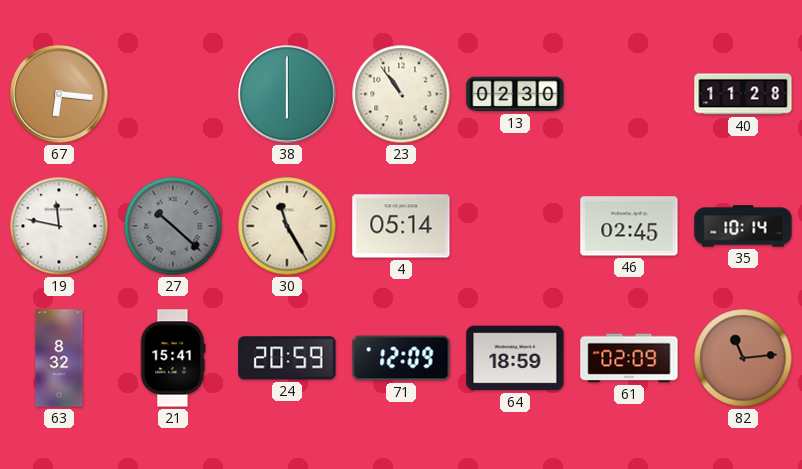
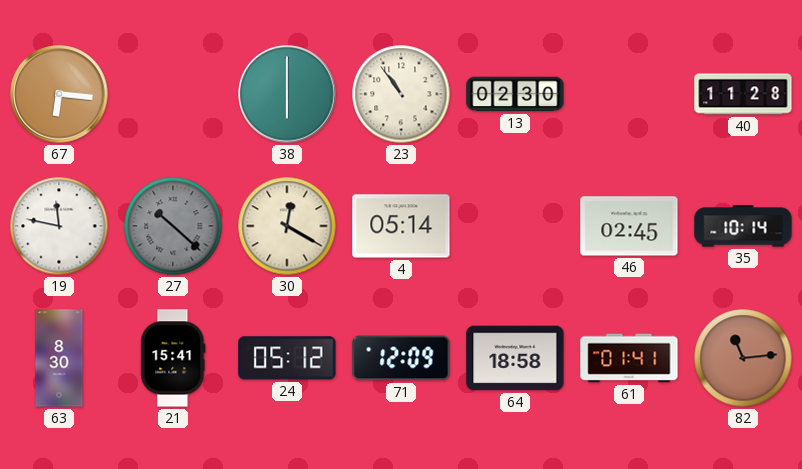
30: 11:25 -> 12:20 (287, 226)
63: 8:32 -> 8:30 (59, 358)
24: 20:59 -> 05:12 (287, 358)
64: 18:59 -> 18:58 (515, 358)
61: 02:09 -> 01:41 (629, 358)
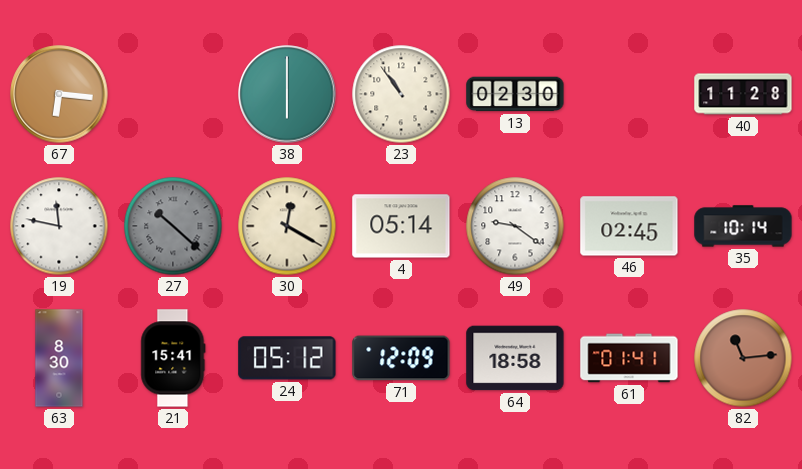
49: none -> 9:21 (515, 226)
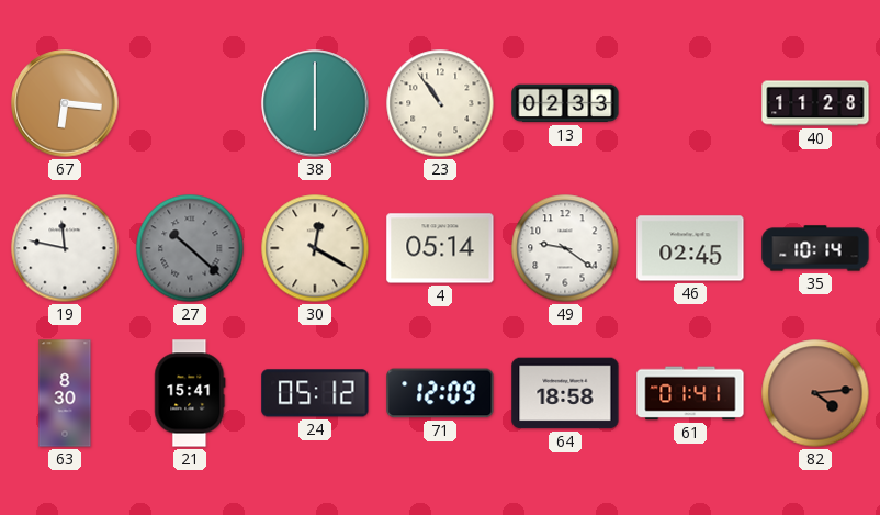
13: 02:30 -> 02:33 (565, 103)
82: 11:14 -> 4:14 (815, 393)
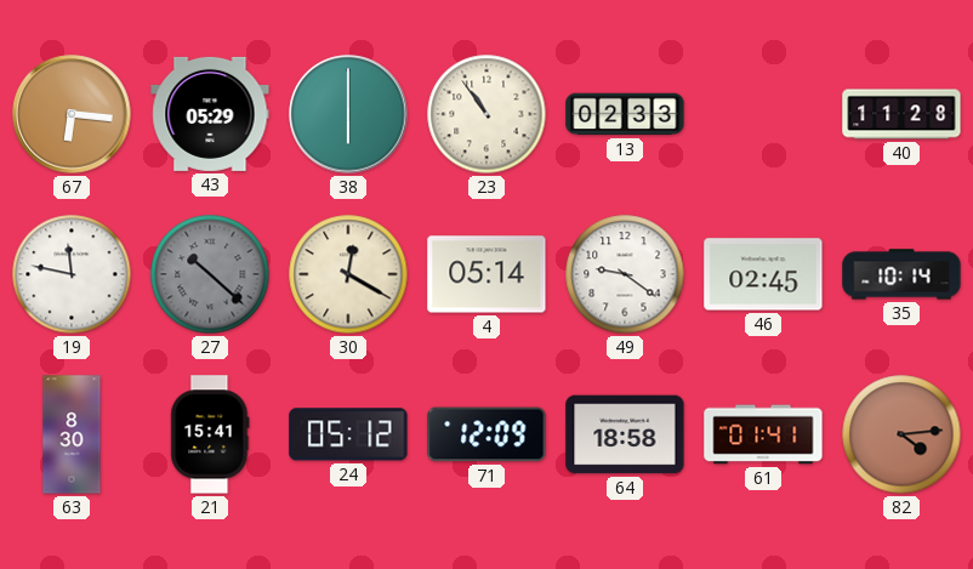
43: none -> 05:29 (210, 114)
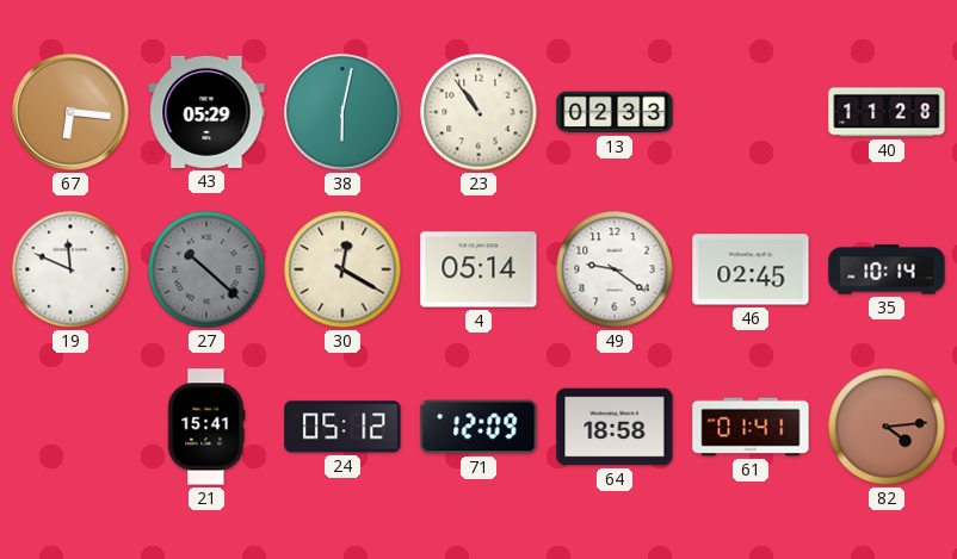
38: 6:00 -> 6:02 (342, 112)
19: 11:47 -> 11:49 (70, 269)
63: 8:30 -> none (72, 434)
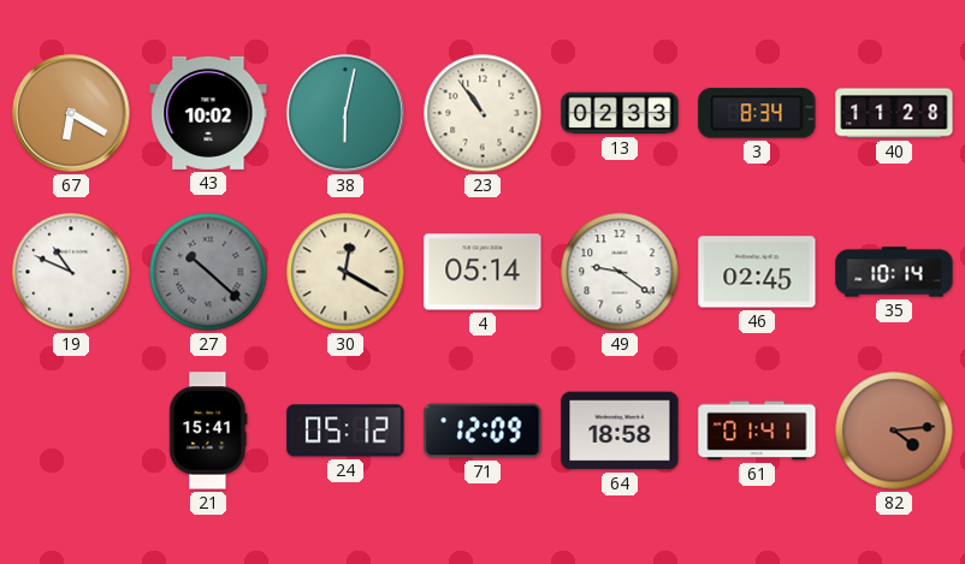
67: 6:16 -> 6:20 (71, 113)
43: 05:29 -> 10:02 (208, 113)
3: none -> 8:34 (757, 113)
19: 11:49 -> 10:49 (71, 272)
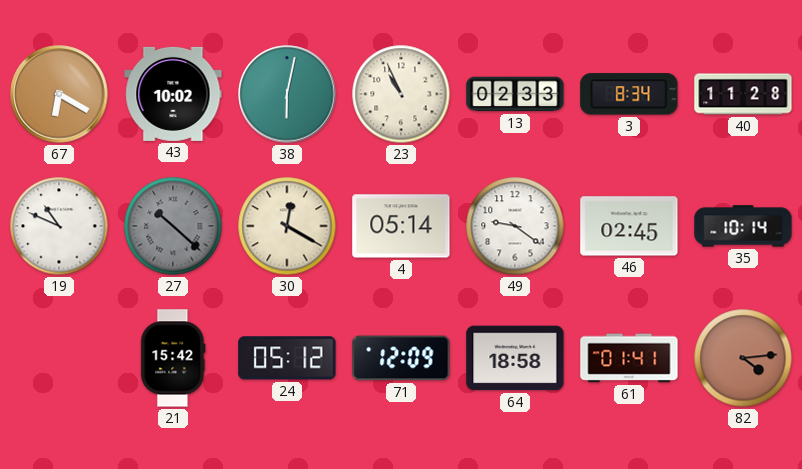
23: 10:54 -> 10:56 (401, 94)
21: 15:41 -> 15:42 (173, 358)
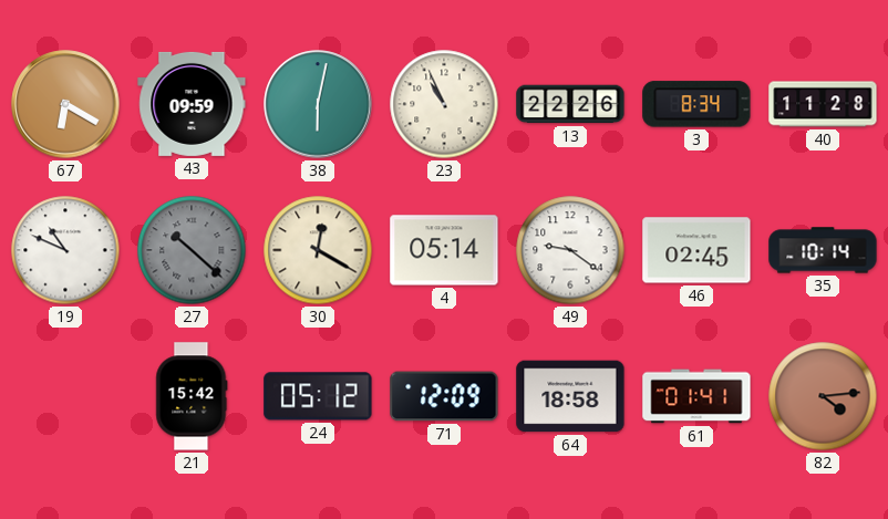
43: 10:02 -> 09:59 (192, 104)
13: 02:33 -> 22:26 (570, 104)
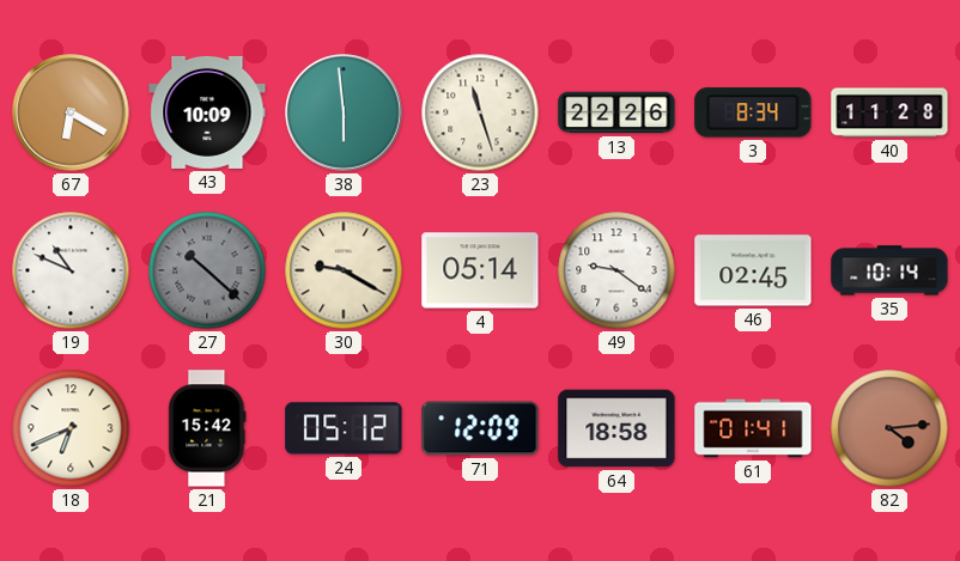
43: 09:59 -> 10:09 (207, 112)
38: 6:02 -> 5:59 (344, 112)
23: 10:56 -> 11:27 (480, 112)
30: 12:20 -> 9:20 (344, 270)
18: none -> 6:41 (71, 428)
